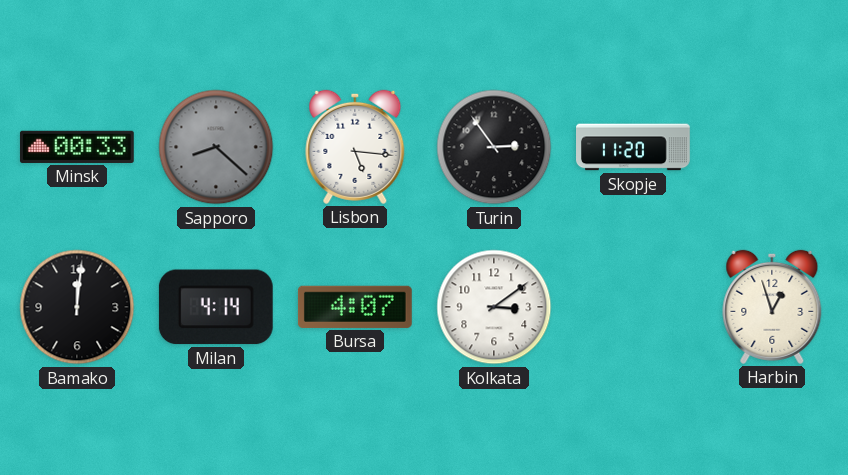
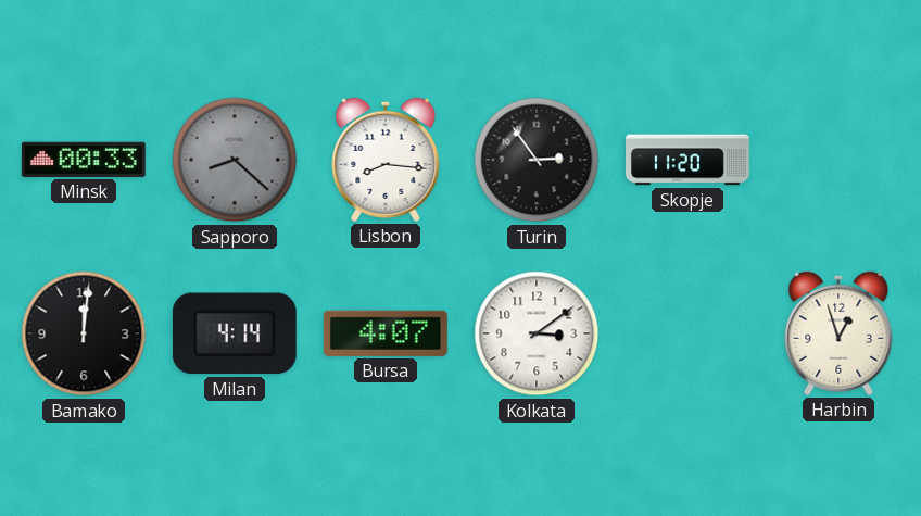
Lisbon: 5:16 -> 8:16 (386, 160)
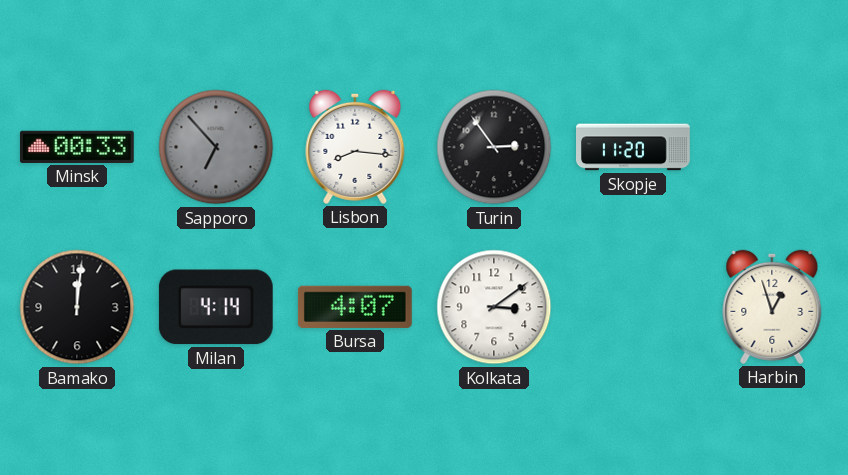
Sapporo: 8:22 -> 6:53 (216, 147)
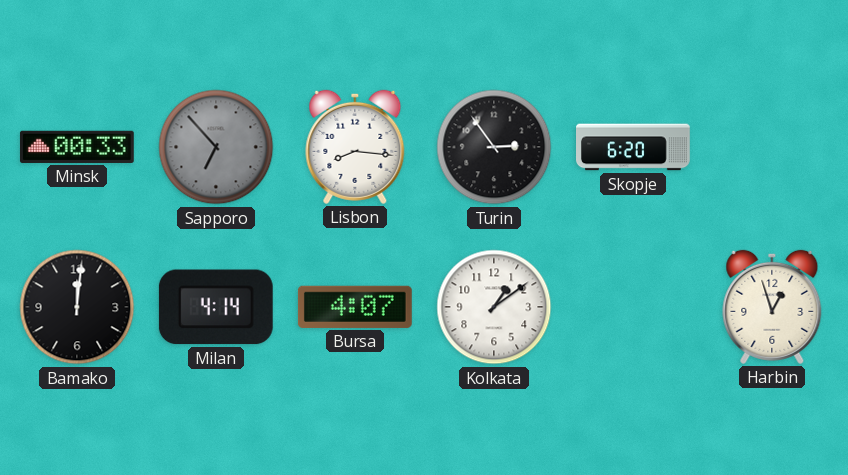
Skopje: 11:20 -> 6:20 (634, 147)
Kolkata: 3:09 -> 1:09 (494, 307)
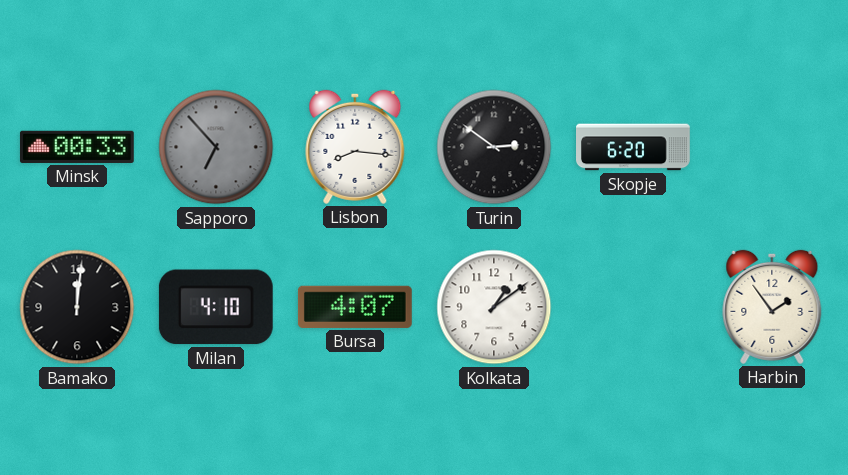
Turin: 2:54 -> 2:51 (494, 147)
Milan: 4:14 -> 4:10 (216, 307)
Harbin: 12:57 -> 1:54 (772, 307)
